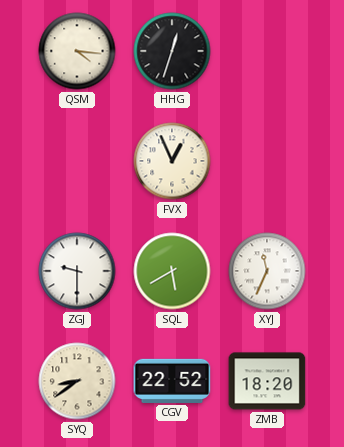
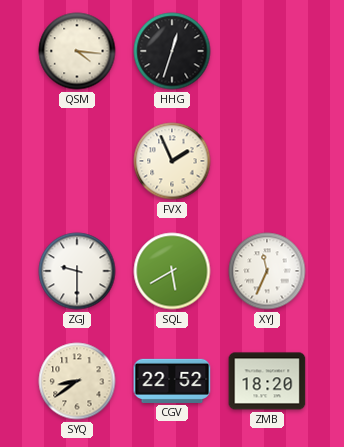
FVX: 12:56 -> 1:56 (172, 161)
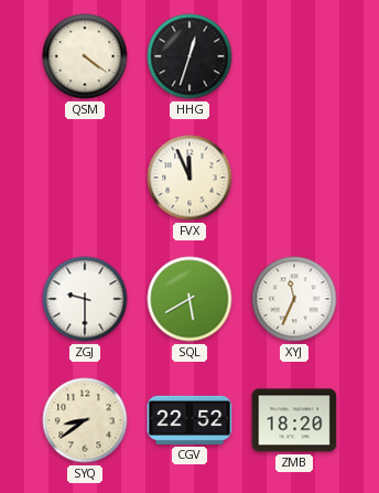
QSM: 4:16 -> 4:21 (85, 56)
FVX: 1:56 -> 11:56 (189, 178)
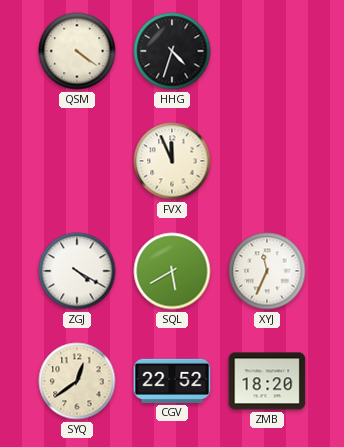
HHG: 12:33 -> 4:33 (172, 51)
ZGJ: 9:30 -> 4:20 (77, 271)
SYQ: 8:39 -> 12:39 (77, 381)
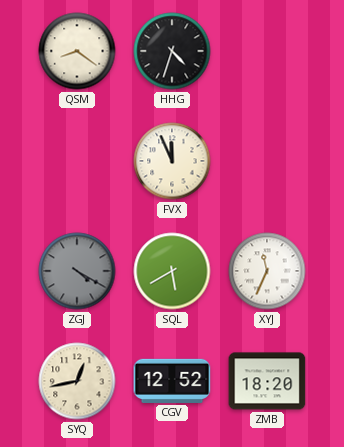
QSM: 4:21 -> 8:21 (77, 51)
ZGJ dial: white -> grey (77, 271)
SYQ: 12:39 -> 12:43 (77, 381)
CGV: 22:52 -> 12:52 (172, 381)
